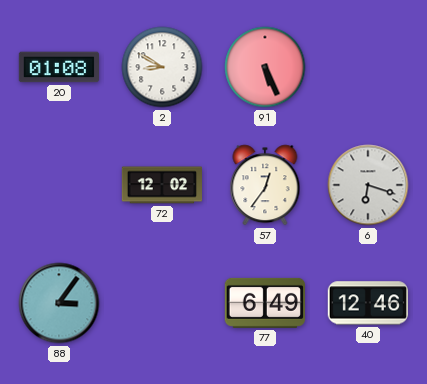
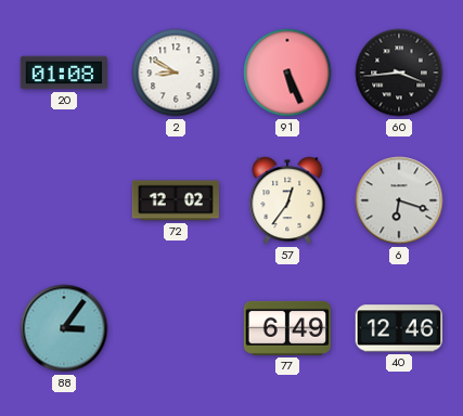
60: none -> 3:44 (399, 73)
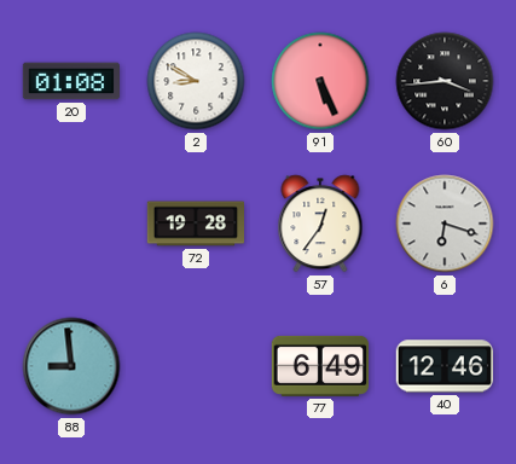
72: 12:02 -> 19:28 (196, 224)
88: 3:06 -> 8:59 (71, 366)
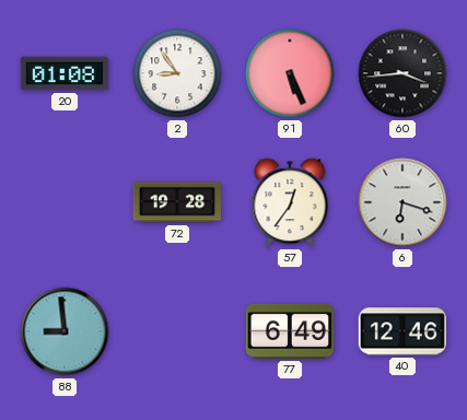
2: 8:50 -> 8:54 (177, 73)
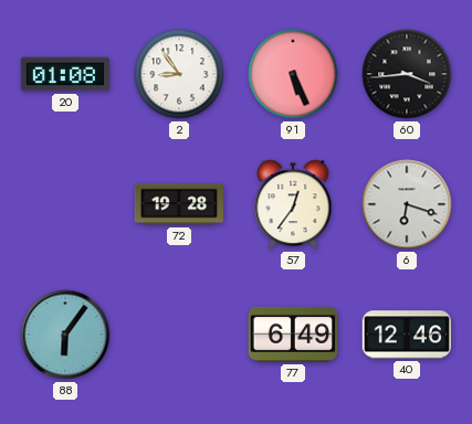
88: 8:59 -> 6:06 (65, 335)
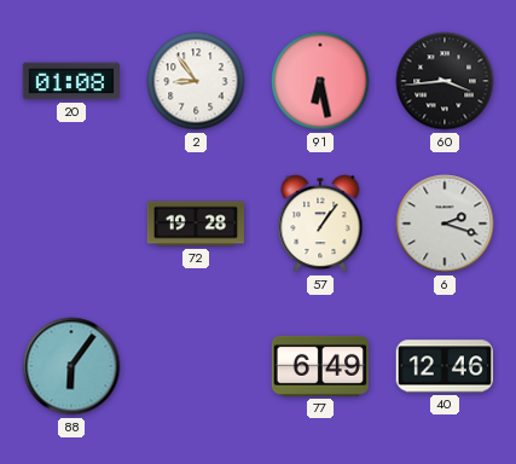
91: 5:26 -> 6:28 (320, 81)
57: 12:36 -> 1:06 (320, 224)
6: 6:18 -> 2:18 (445, 224)
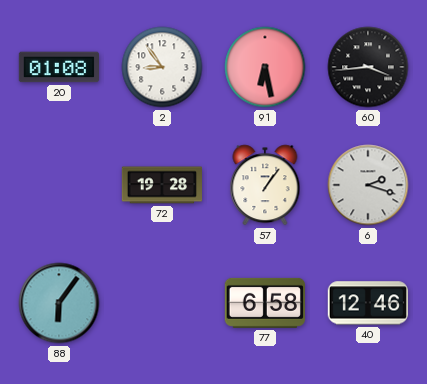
77: 6:49 -> 6:58 (264, 303)
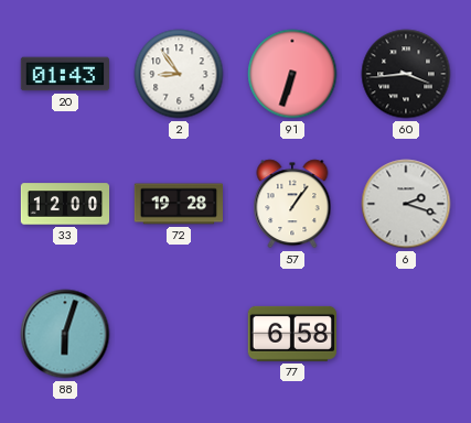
20: 01:08 -> 01:43 (65, 74)
91: 6:28 -> 6:33 (292, 74)
33: none -> 12:00 (65, 204)
88: 6:06 -> 6:03 (65, 334)
40: 12:46 -> none (367, 303)
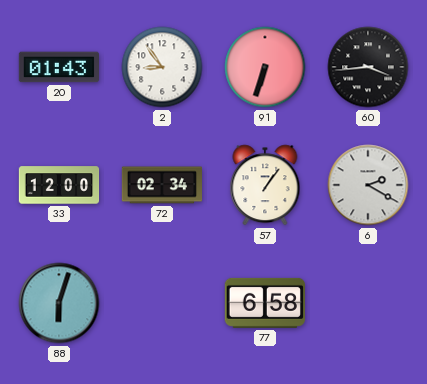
72: 19:28 -> 02:34 (162, 185)
6: 2:18 -> 2:20 (368, 185)
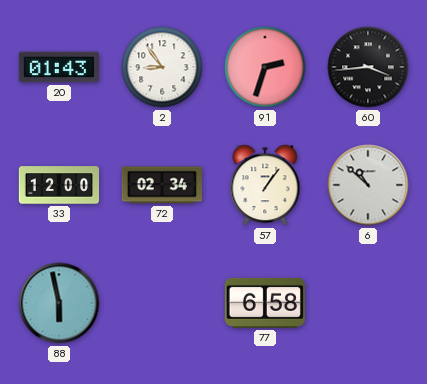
91: 6:33 -> 2:33 (265, 67)
6: 2:20 -> 10:52 (368, 185)
88: 6:03 -> 5:58 (59, 303)
